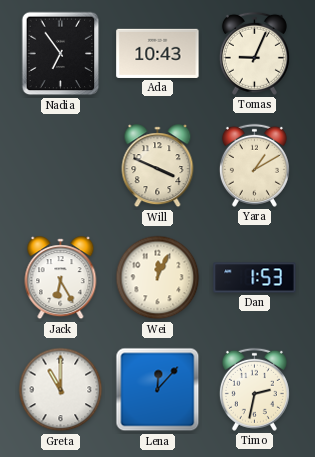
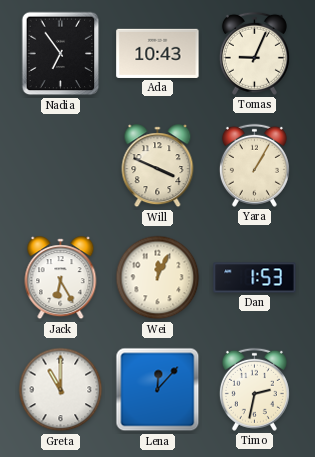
Yara: 1:10 -> 1:05 (254, 165)
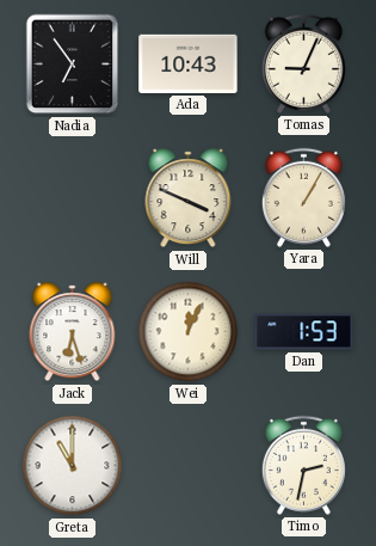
Jack: 6:25 -> 6:27 (73, 332)
Lena: 12:07 -> none (158, 390)
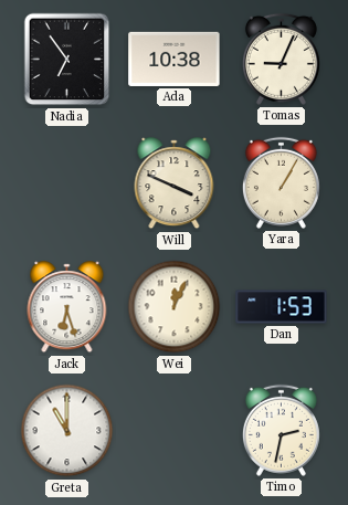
Ada: 10:43 -> 10:38 (175, 59)
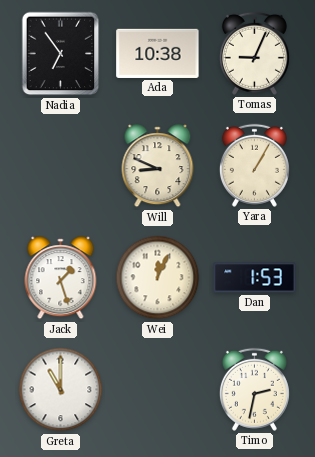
Will: 3:49 -> 8:49 (158, 166)
Jack: 6:27 -> 1:27 (61, 278)
